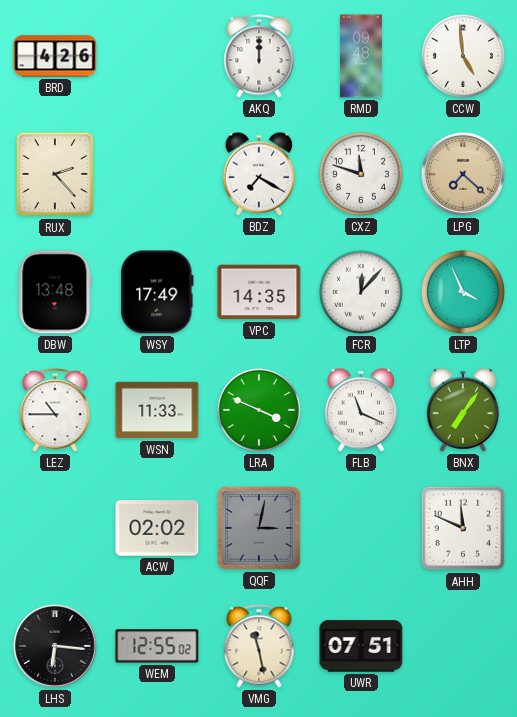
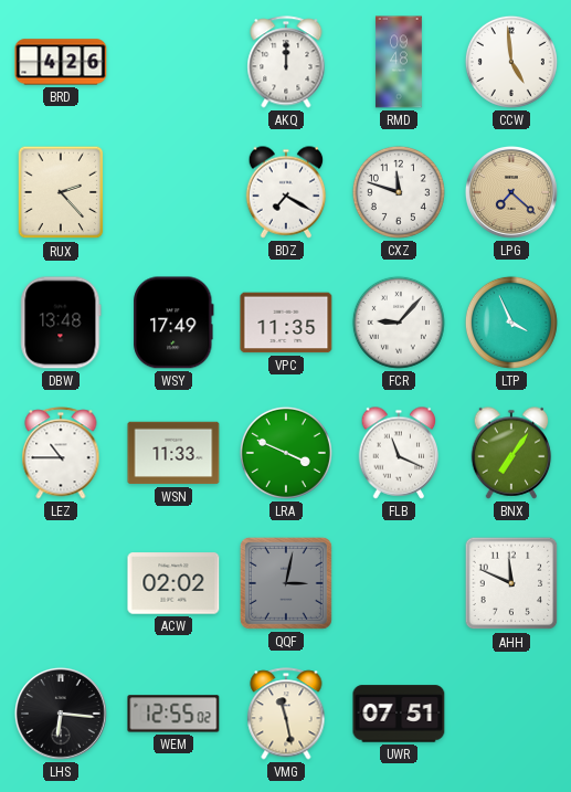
VPC: 14:35 -> 11:35 (286, 323)
FCR: 12:07 -> 9:07 (399, 323)
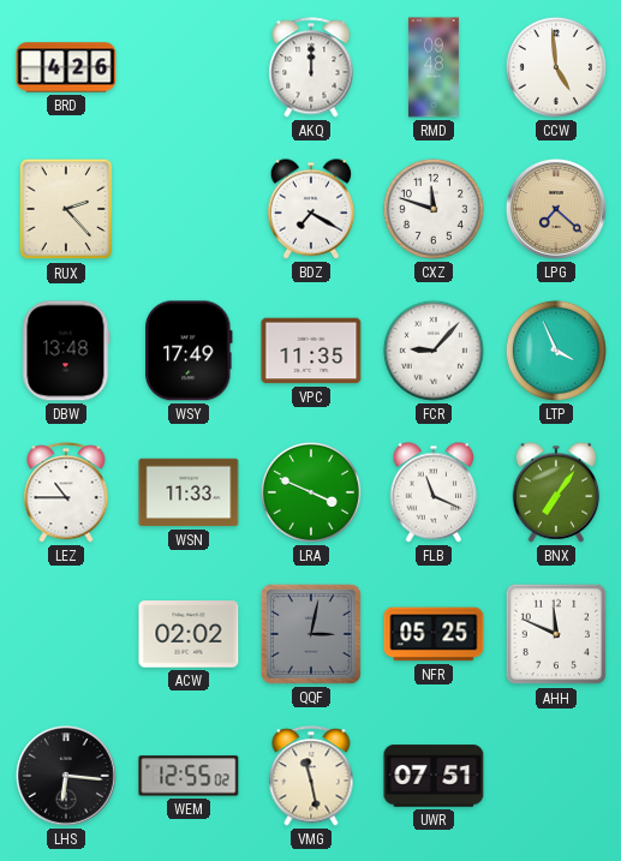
NFR: none -> 05:25 (434, 634)
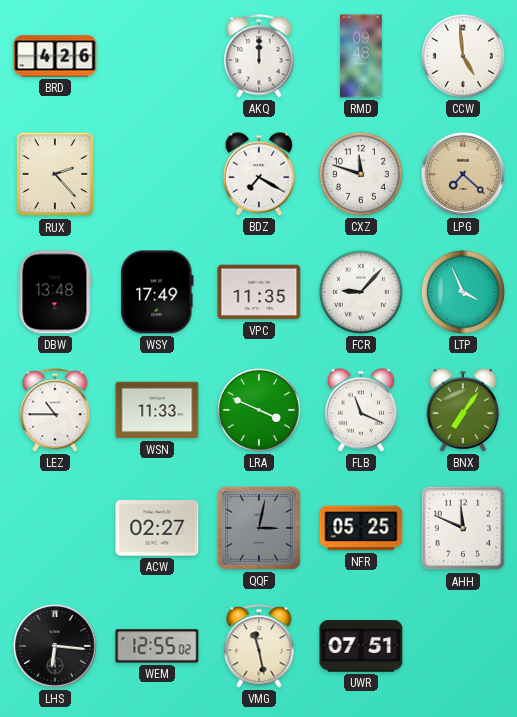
ACW: 02:02 -> 02:27 (157, 528)
